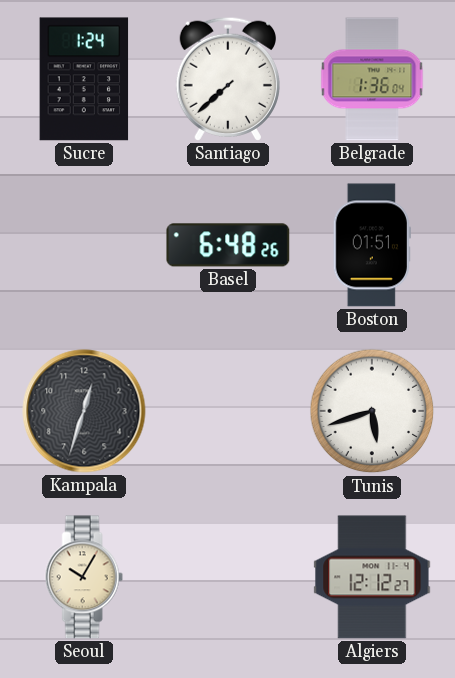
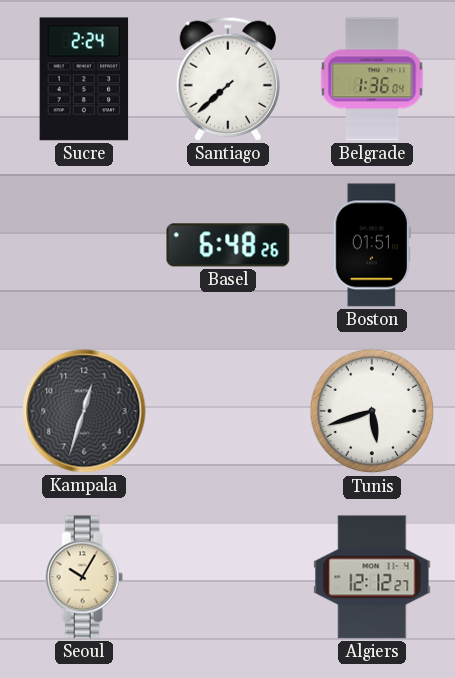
Sucre: 1:24 -> 2:24 (84, 79)
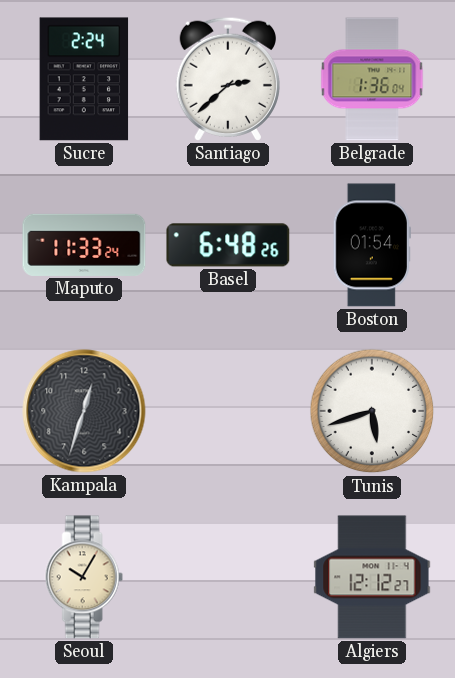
Santiago: 7:38 -> 2:38 (228, 79)
Maputo: none -> 11:33 (84, 245)
Boston: 01:51 -> 01:54 (372, 245)
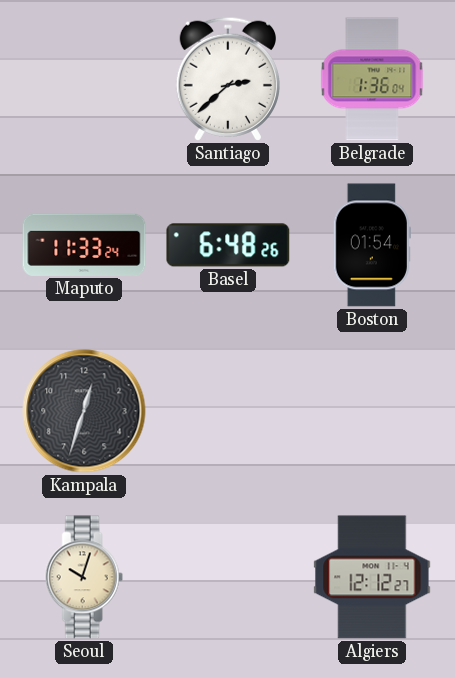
Sucre: 2:24 -> none (84, 79)
Tunis: 5:42 -> none (372, 411)
Seoul: 10:05 -> 10:03 (84, 577)
